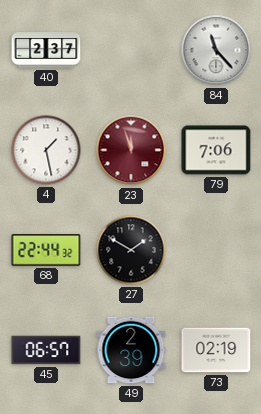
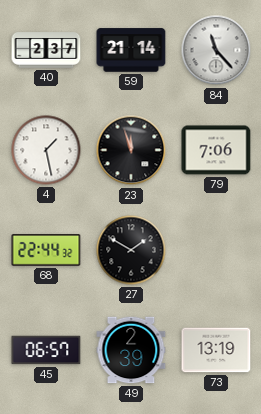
59: none -> 21:14 (131, 50)
23 dial: burgundy -> black (131, 150)
73: 02:19 -> 13:19 (216, 350)
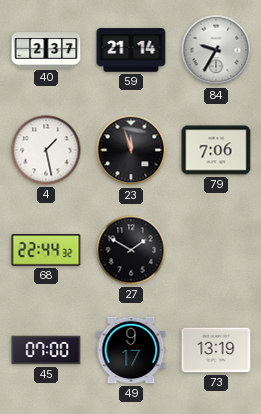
84: 11:23 -> 9:35 (216, 50)
45: 06:57 -> 07:00 (46, 350)
49: 2:39 -> 9:17 (131, 350)
